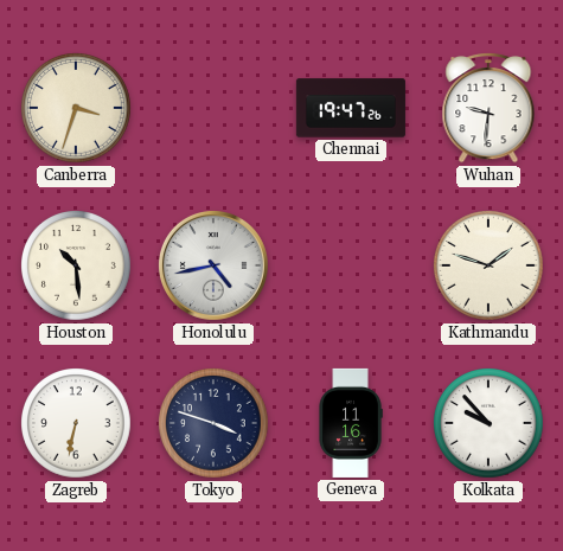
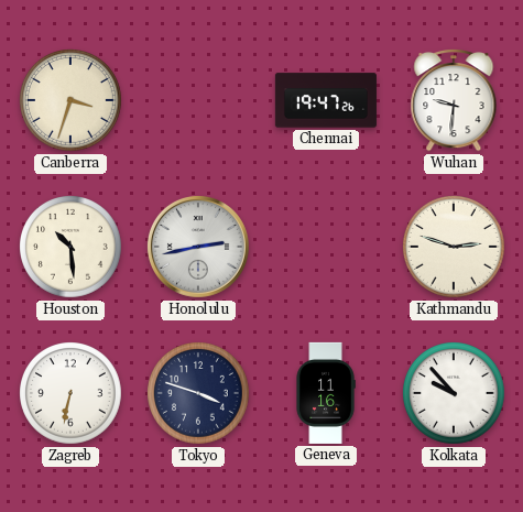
Honolulu: 4:43 -> 2:43 (198, 247)
Kathmandu: 1:48 -> 2:48 (455, 248)
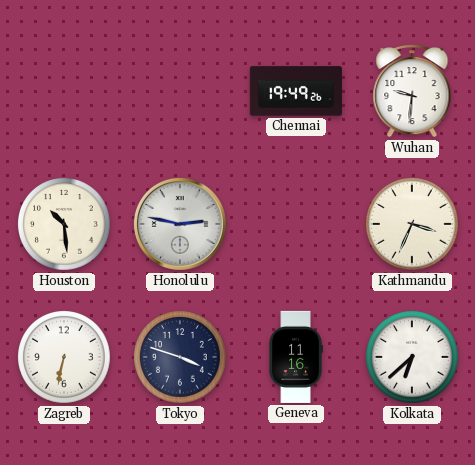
Canberra: 3:33 -> none (72, 101)
Chennai: 19:47 -> 19:49 (296, 91)
Honolulu: 2:43 -> 2:47 (180, 224)
Kathmandu: 2:48 -> 3:34 (413, 225)
Kolkata: 9:53 -> 6:38 (413, 358)
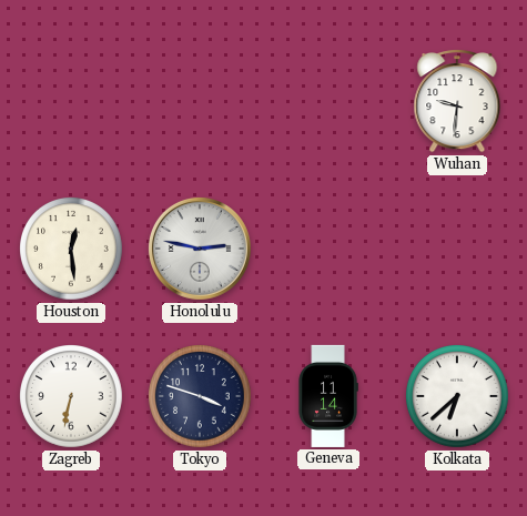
Chennai: 19:49 -> none (296, 91)
Houston: 10:29 -> 12:29 (72, 250)
Kathmandu: 3:34 -> none (413, 225)
Geneva: 11:16 -> 11:14 (328, 396)
